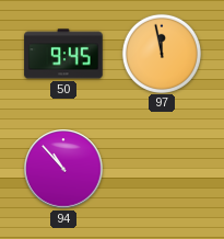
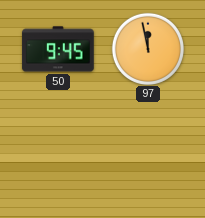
94: 10:53 -> none (63, 169)
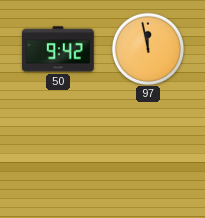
50: 9:45 -> 9:42 (58, 49)
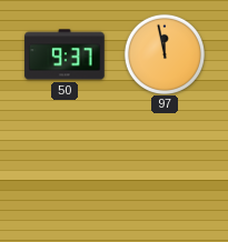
50: 9:42 -> 9:37 (65, 54)
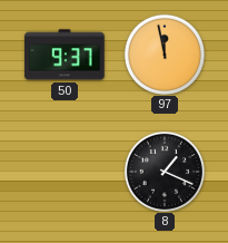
8: none -> 1:19 (163, 171)
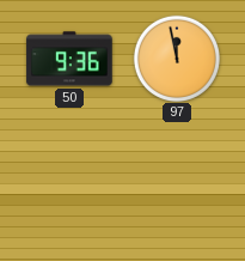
50: 9:37 -> 9:36 (69, 59)
8: 1:19 -> none (163, 171)
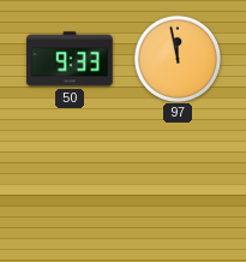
50: 9:36 -> 9:33 (70, 59)
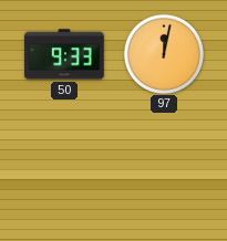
97: 11:58 -> 12:02 (163, 53)
